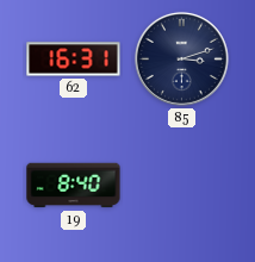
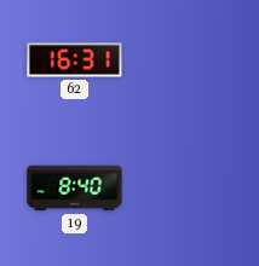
85: 3:12 -> none (181, 58)
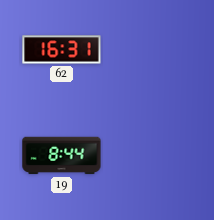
19: 8:40 -> 8:44 (62, 156)
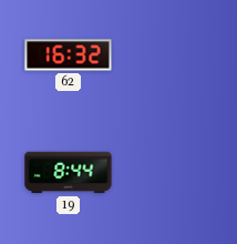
62: 16:31 -> 16:32 (69, 55)
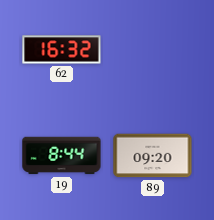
89: none -> 09:20 (153, 156)
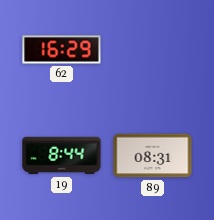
62: 16:32 -> 16:29 (62, 50)
89: 09:20 -> 08:31 (153, 156)
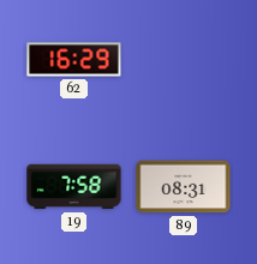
19: 8:44 -> 7:58 (74, 187)
